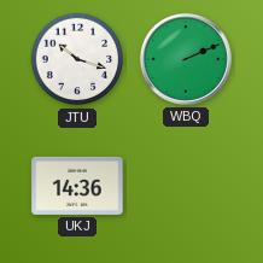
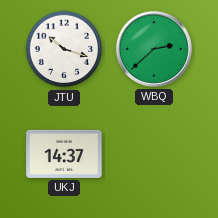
WBQ: 2:11 -> 2:38 (154, 49)
UKJ: 14:36 -> 14:37 (64, 154)
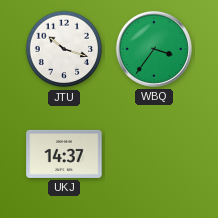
WBQ: 2:38 -> 3:36 (154, 49)
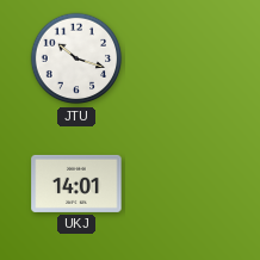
WBQ: 3:36 -> none (154, 49)
UKJ: 14:37 -> 14:01 (76, 184)
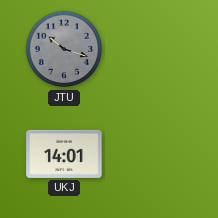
JTU dial: white -> grey (64, 49)
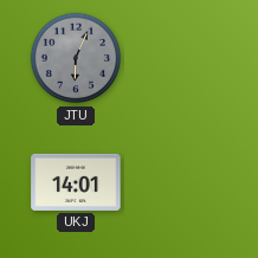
JTU: 10:18 -> 6:04 (76, 58)
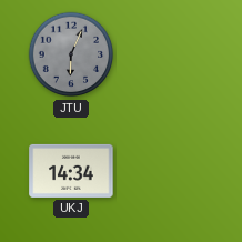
UKJ: 14:01 -> 14:34 (71, 171)
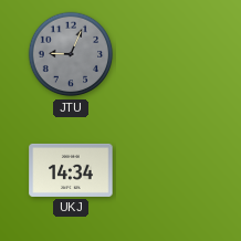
JTU: 6:04 -> 9:04 (71, 54)
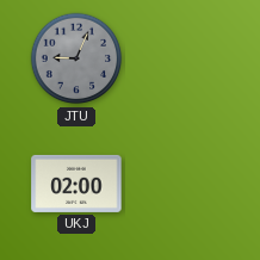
UKJ: 14:34 -> 02:00 (76, 184)
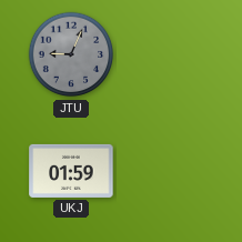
UKJ: 02:00 -> 01:59 (71, 171)
